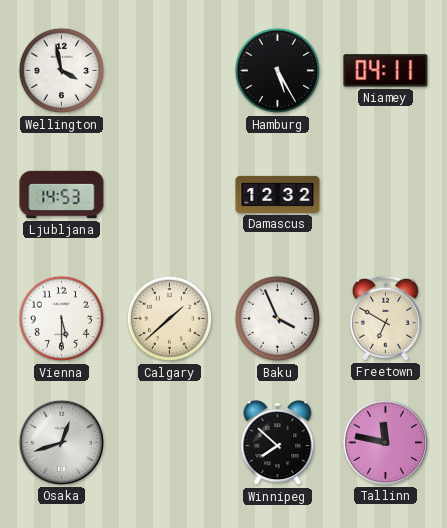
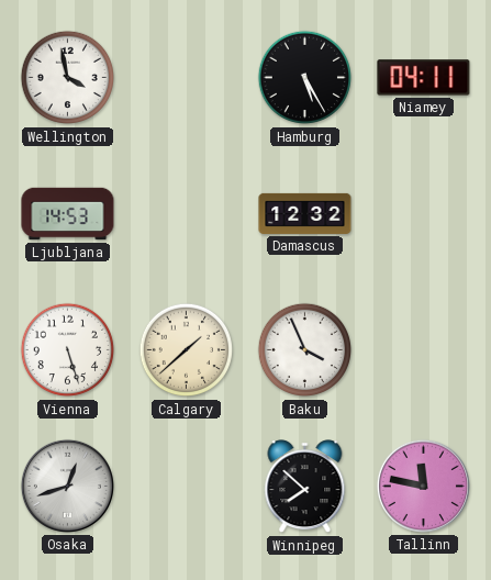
Vienna: 5:30 -> 5:27 (68, 350)
Freetown: 6:50 -> none (385, 318)
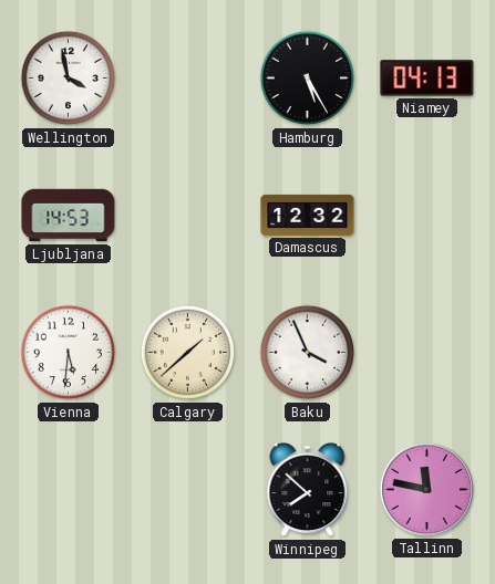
Niamey: 04:11 -> 04:13 (427, 79)
Vienna: 5:27 -> 5:31 (69, 353)
Osaka: 12:42 -> none (67, 486)
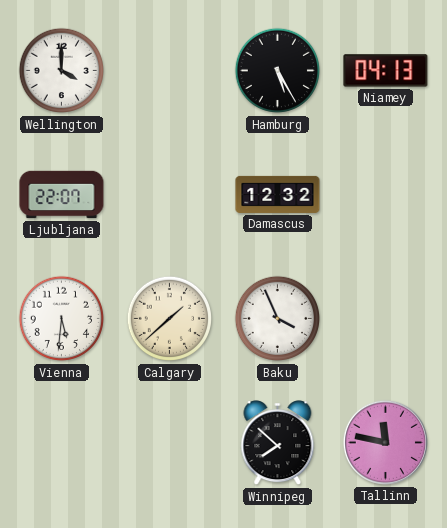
Wellington: 3:58 -> 4:00 (62, 71)
Ljubljana: 14:53 -> 22:07 (62, 195)
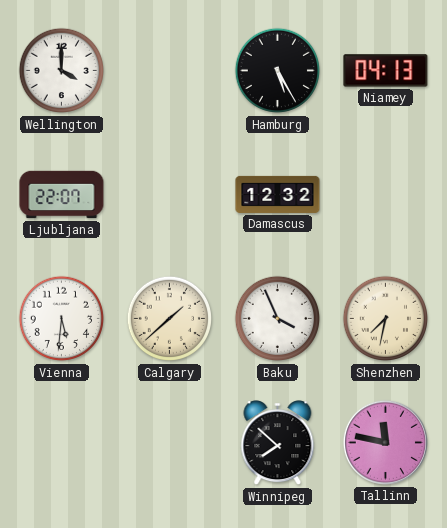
Shenzhen: none -> 7:32 (386, 319)
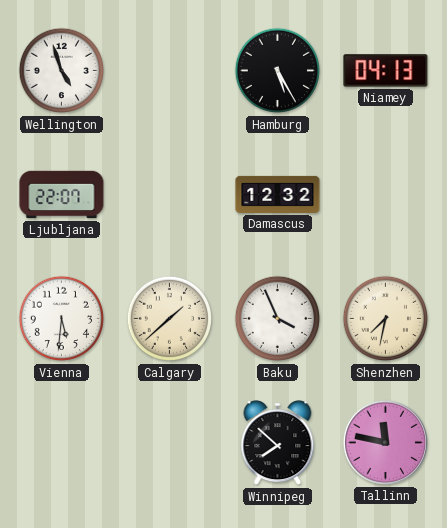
Wellington: 4:00 -> 4:57 (62, 71)
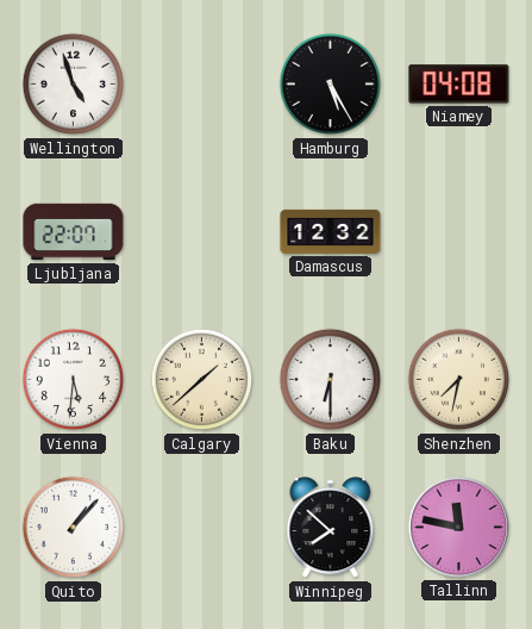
Niamey: 04:13 -> 04:08 (459, 85)
Baku: 3:56 -> 6:30 (331, 380)
Quito: none -> 1:07 (74, 528)
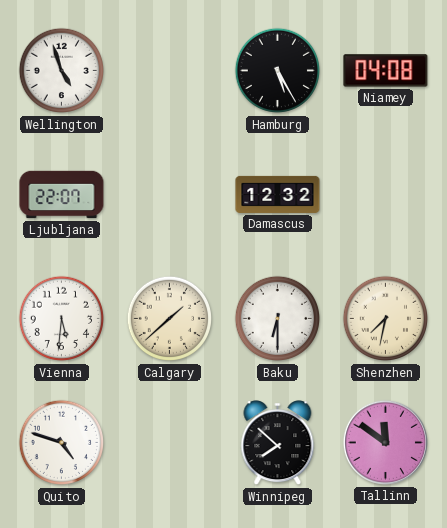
Quito: 1:07 -> 4:48 (62, 443)
Tallinn: 11:47 -> 11:51 (385, 442)
